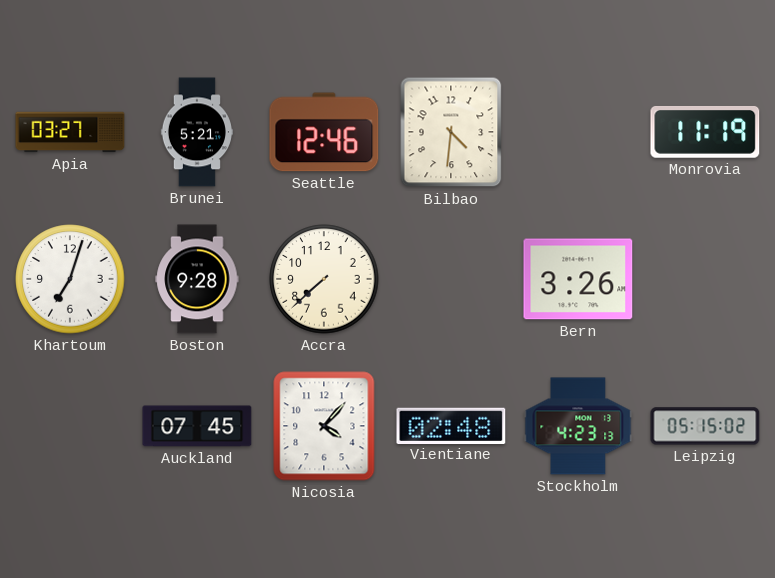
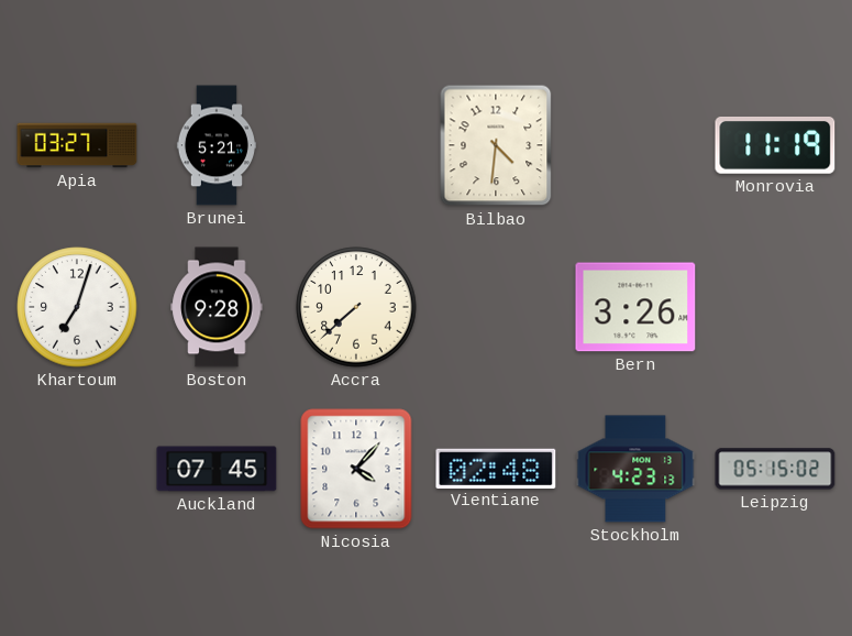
Seattle: 12:46 -> none (324, 132)
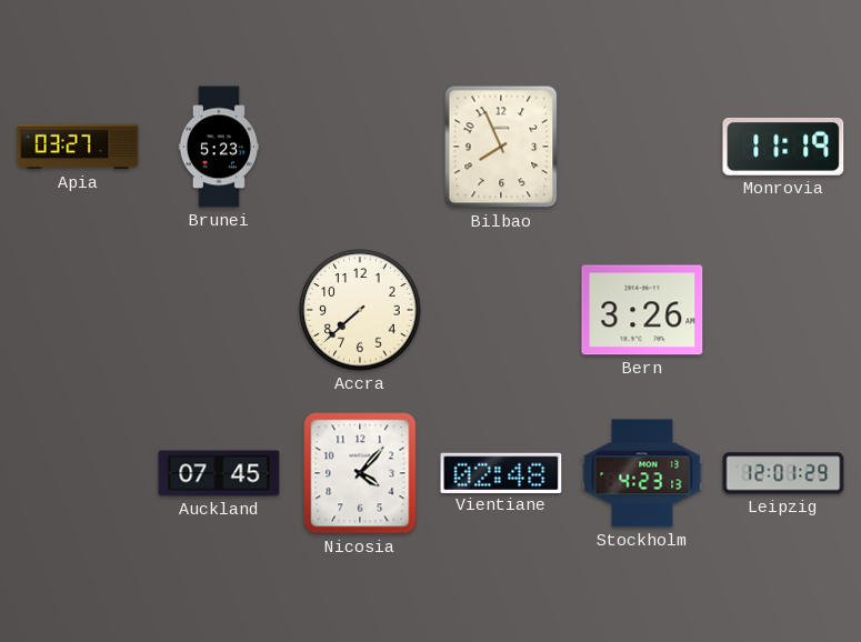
Brunei: 5:21 -> 5:23 (219, 147)
Bilbao: 4:31 -> 7:56 (501, 147)
Khartoum: 7:03 -> none (77, 307)
Boston: 9:28 -> none (217, 307)
Leipzig: 05:15 -> 12:01 (783, 473)
